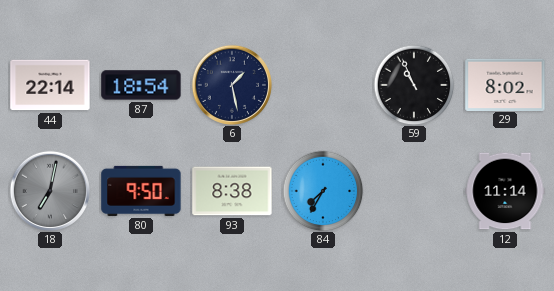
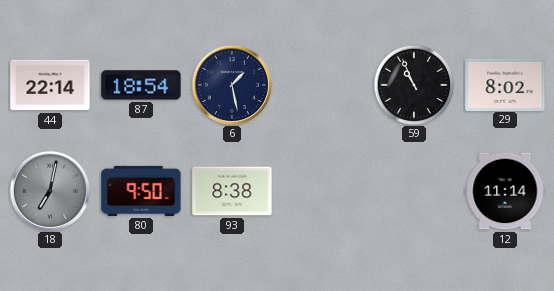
84: 7:35 -> none (323, 191)
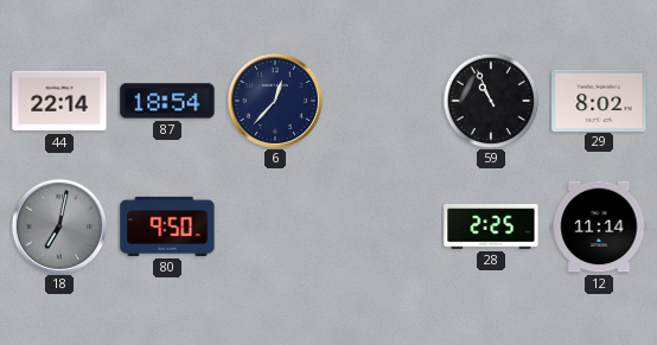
6: 1:28 -> 12:37 (274, 100)
93: 8:38 -> none (232, 191)
28: none -> 2:25 (491, 226)
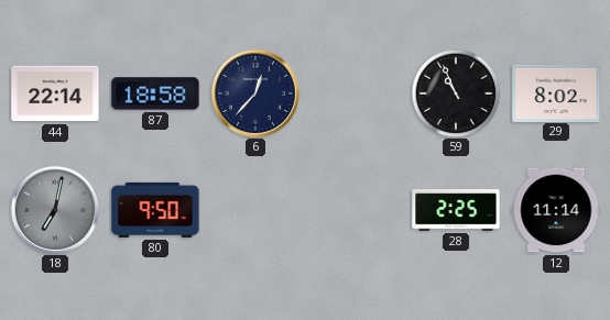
87: 18:54 -> 18:58 (155, 93)
